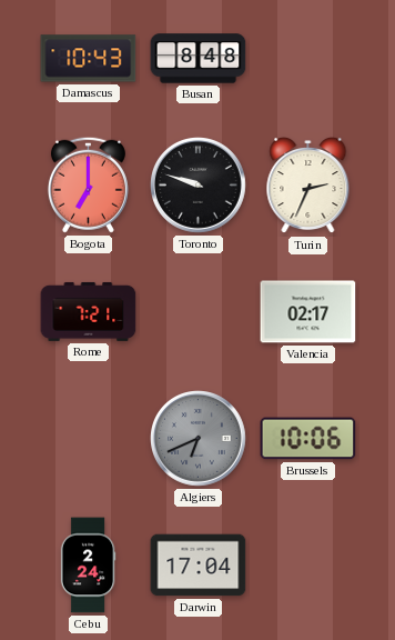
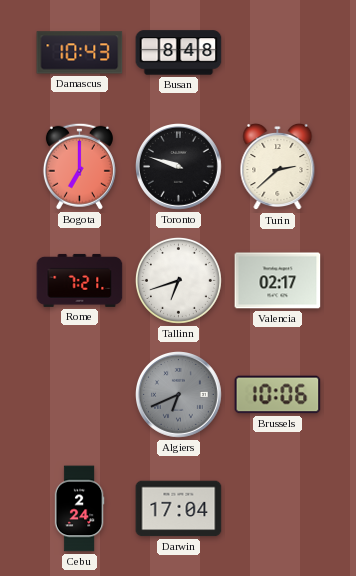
Turin: 2:34 -> 2:38 (278, 167)
Tallinn: none -> 6:42 (178, 280)
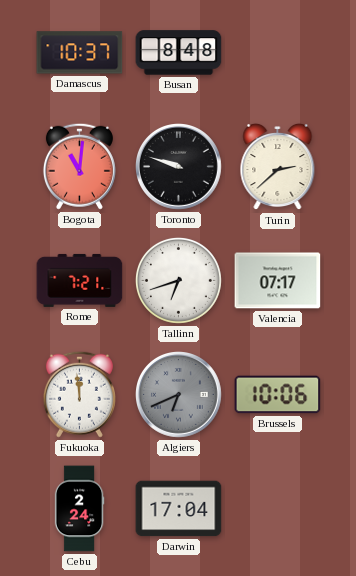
Damascus: 10:43 -> 10:37 (80, 53)
Bogota: 7:00 -> 11:01 (79, 166)
Valencia: 02:17 -> 07:17 (278, 281)
Fukuoka: none -> 11:59 (79, 394)
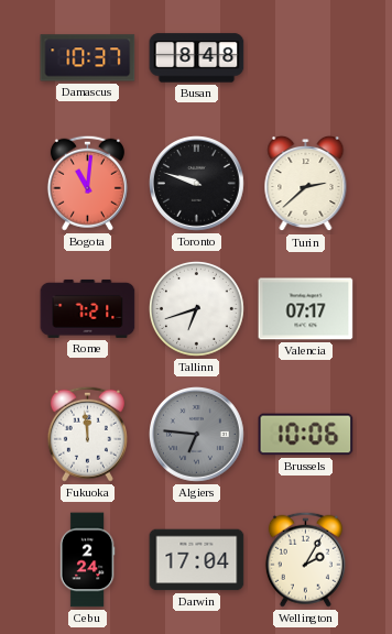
Algiers: 6:41 -> 6:46 (197, 435)
Wellington: none -> 2:05 (305, 559)
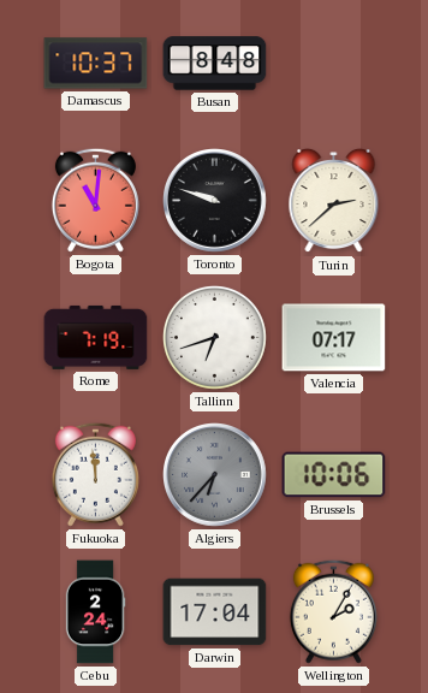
Rome: 7:21 -> 7:19 (96, 337)
Algiers: 6:46 -> 6:37 (215, 475)
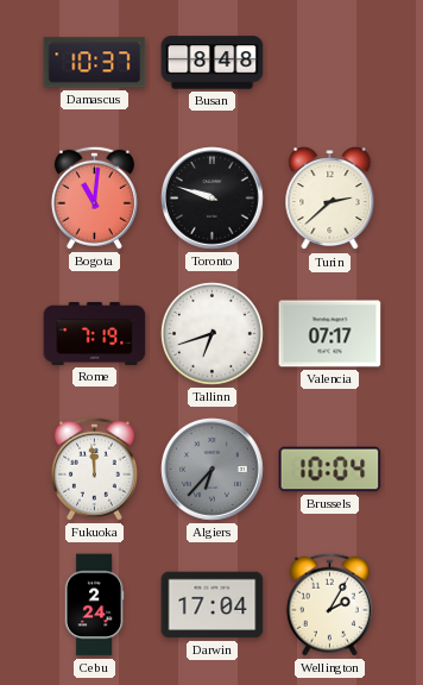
Brussels: 10:06 -> 10:04 (330, 470)
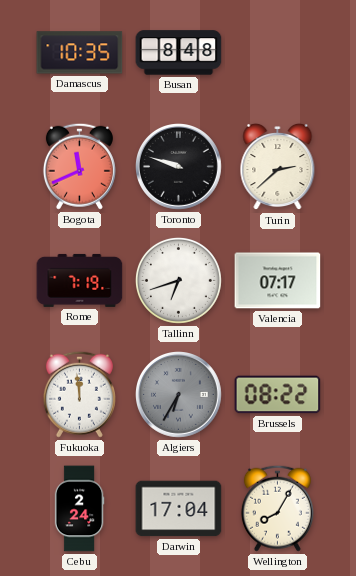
Damascus: 10:37 -> 10:35 (80, 53)
Bogota: 11:01 -> 11:41 (79, 166)
Algiers: 6:37 -> 6:35 (179, 395)
Brussels: 10:04 -> 08:22 (278, 395)
Wellington: 2:05 -> 8:05 (277, 508)
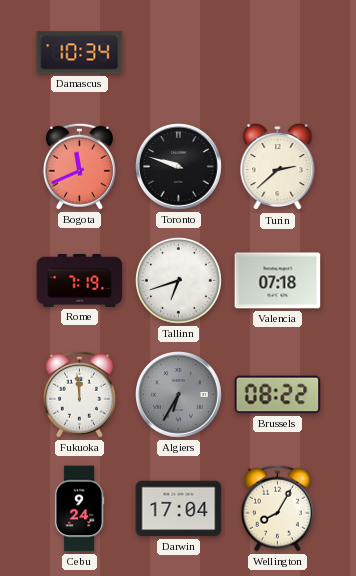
Damascus: 10:35 -> 10:34 (80, 53)
Busan: 8:48 -> none (179, 53)
Valencia: 07:17 -> 07:18 (278, 281)
Cebu: 2:24 -> 9:24 (79, 509)
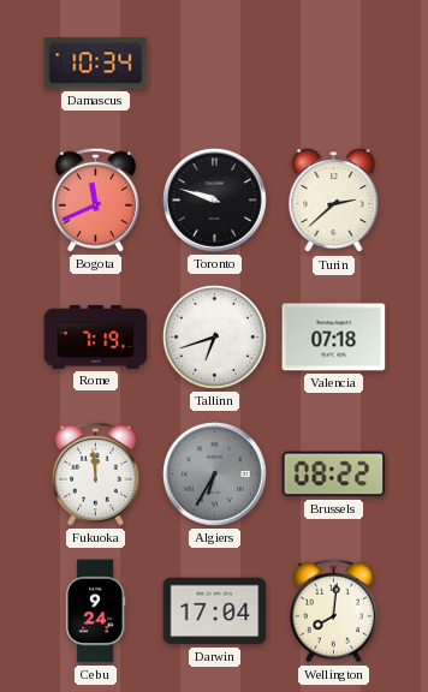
Wellington: 8:05 -> 8:01 (333, 610)
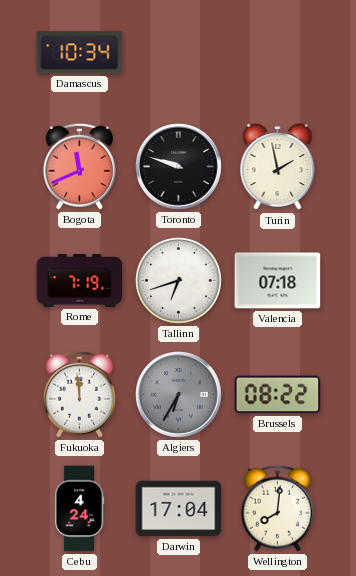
Turin: 2:38 -> 1:58 (278, 167)
Cebu: 9:24 -> 4:24 (79, 509)
